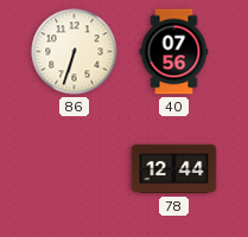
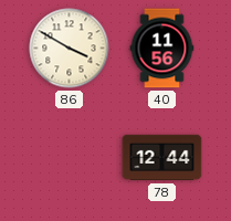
86: 6:33 -> 3:50 (70, 49)
40: 07:56 -> 11:56 (162, 49)
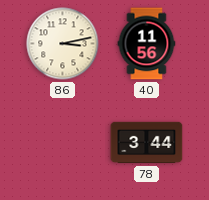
86: 3:50 -> 3:13 (63, 44)
78: 12:44 -> 3:44 (147, 143)
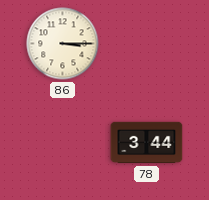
86: 3:13 -> 3:15 (63, 44)
40: 11:56 -> none (147, 44)
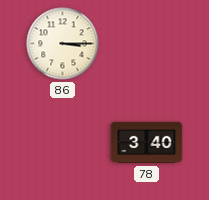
78: 3:44 -> 3:40 (147, 143)
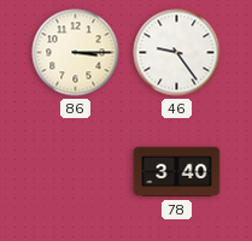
46: none -> 9:24 (177, 53)
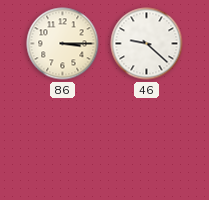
46: 9:24 -> 9:22 (147, 44)
78: 3:40 -> none (177, 172)
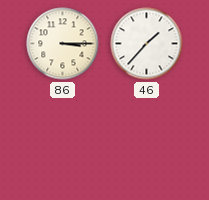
46: 9:22 -> 1:37 (147, 44)
